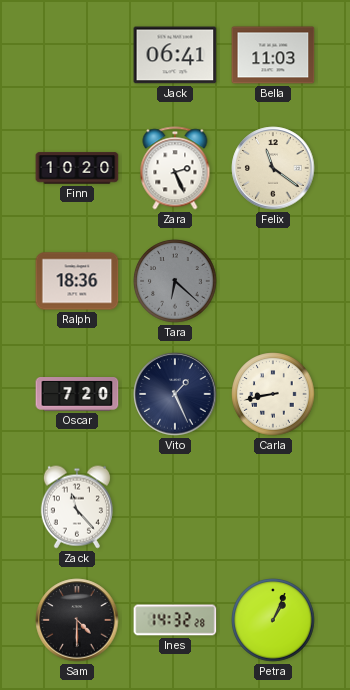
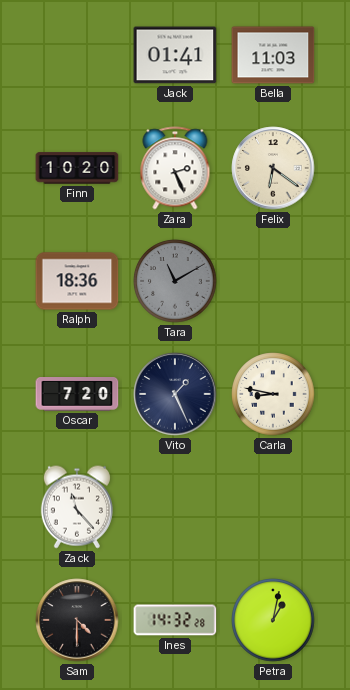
Jack: 06:41 -> 01:41 (175, 55)
Felix: 11:21 -> 6:21 (273, 168)
Tara: 6:22 -> 11:10 (175, 281)
Carla: 8:43 -> 8:47 (273, 394)
Petra: 1:04 -> 1:02 (273, 620)
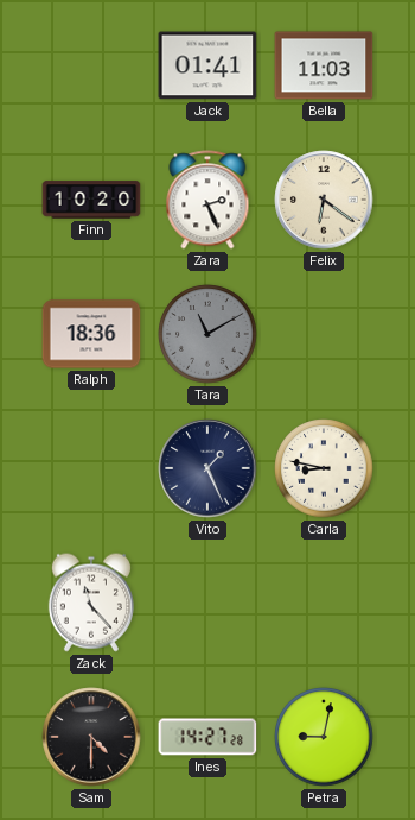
Oscar: 7:20 -> none (77, 395)
Ines: 14:32 -> 14:27 (207, 737)
Petra: 1:02 -> 9:02 (324, 737)
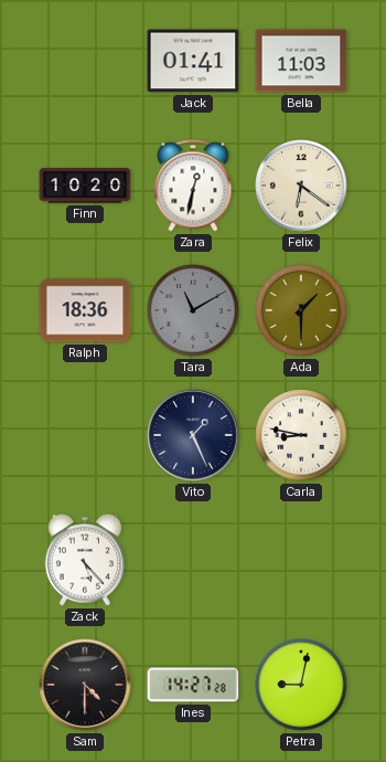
Zara: 2:26 -> 12:32 (193, 186)
Ada: none -> 1:30 (301, 310)
Zack: 11:23 -> 5:23 (85, 560)
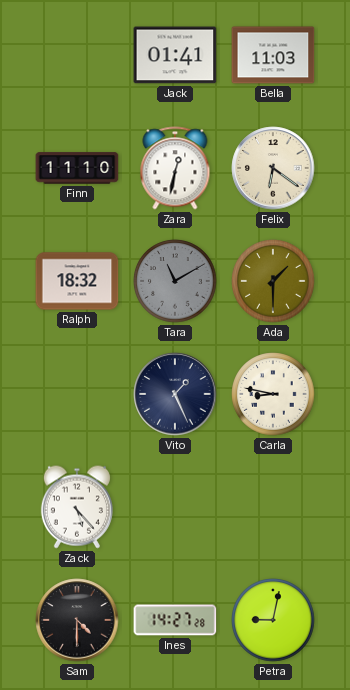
Finn: 10:20 -> 11:10 (77, 168)
Ralph: 18:36 -> 18:32 (77, 281)
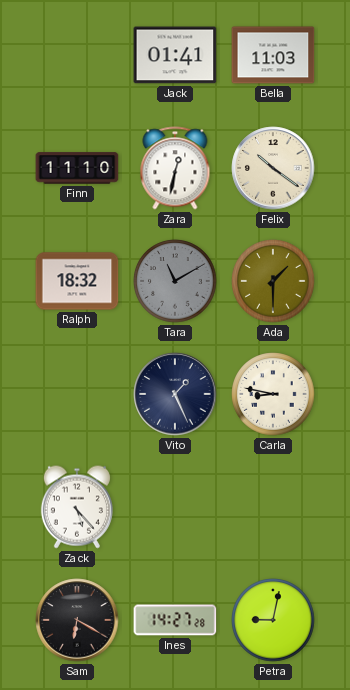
Felix: 6:21 -> 10:21 (273, 168)
Sam: 4:30 -> 6:20 (77, 620)
